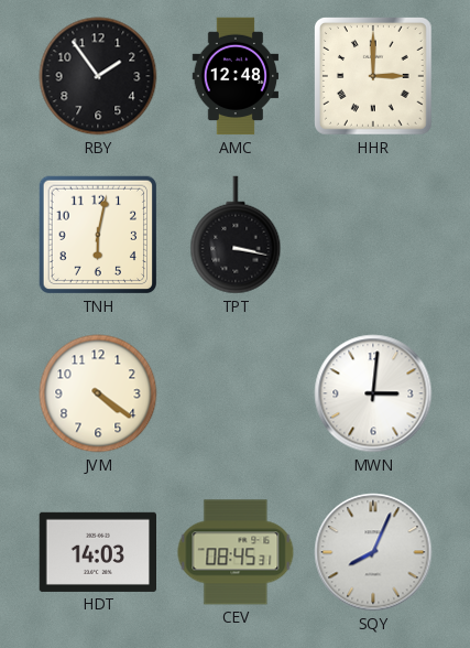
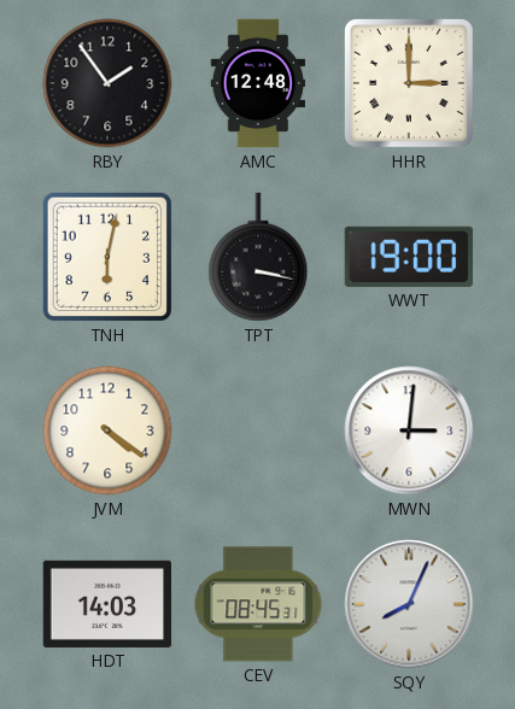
WWT: none -> 19:00 (409, 257)
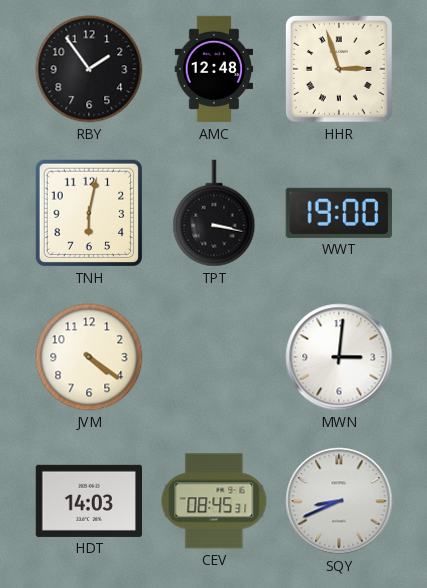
HHR: 3:00 -> 2:57 (340, 70)
SQY: 8:04 -> 8:41 (339, 501)
